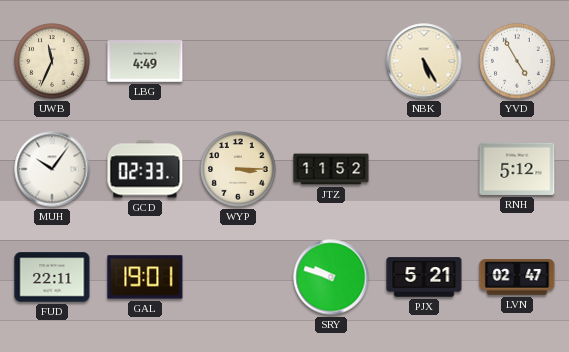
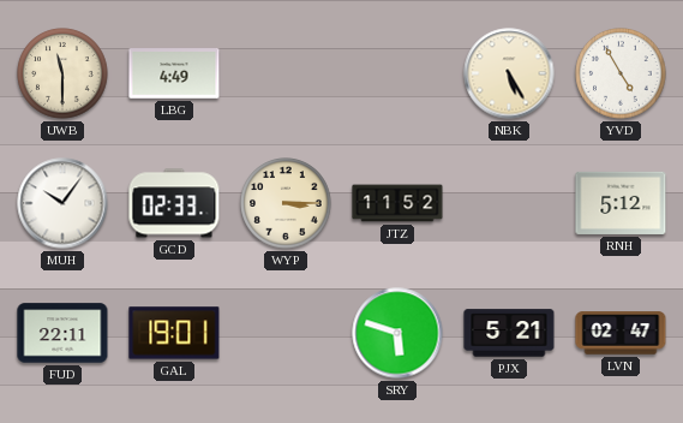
UWB: 11:34 -> 11:30 (62, 73)
SRY: 9:48 -> 5:48 (397, 333)
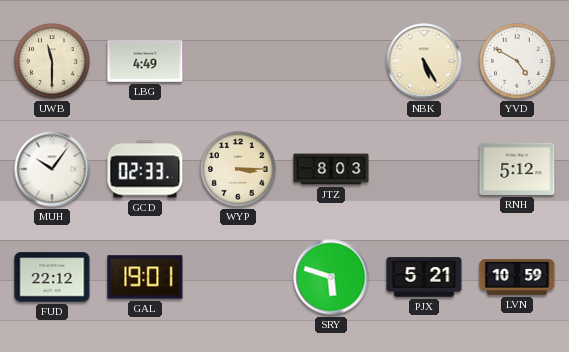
YVD: 4:55 -> 4:50 (517, 61)
JTZ: 11:52 -> 8:03 (331, 169)
FUD: 22:11 -> 22:12 (52, 277)
LVN: 02:47 -> 10:59 (517, 277)
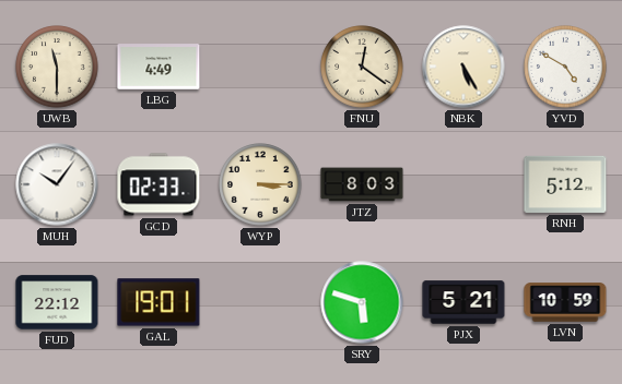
FNU: none -> 12:21 (362, 67)
